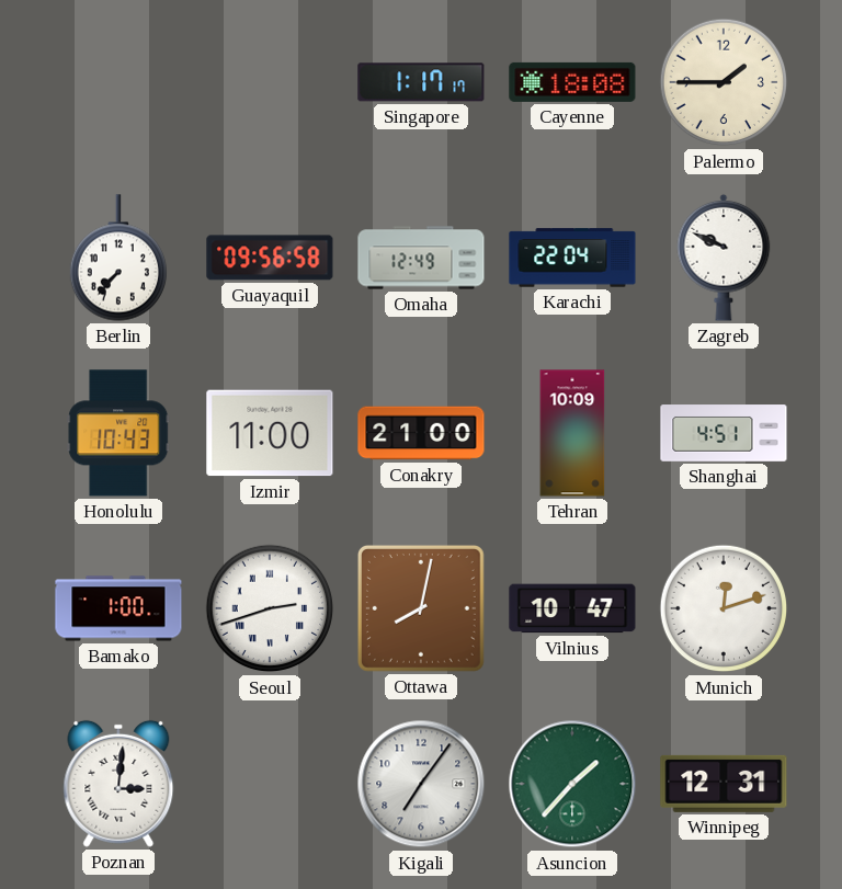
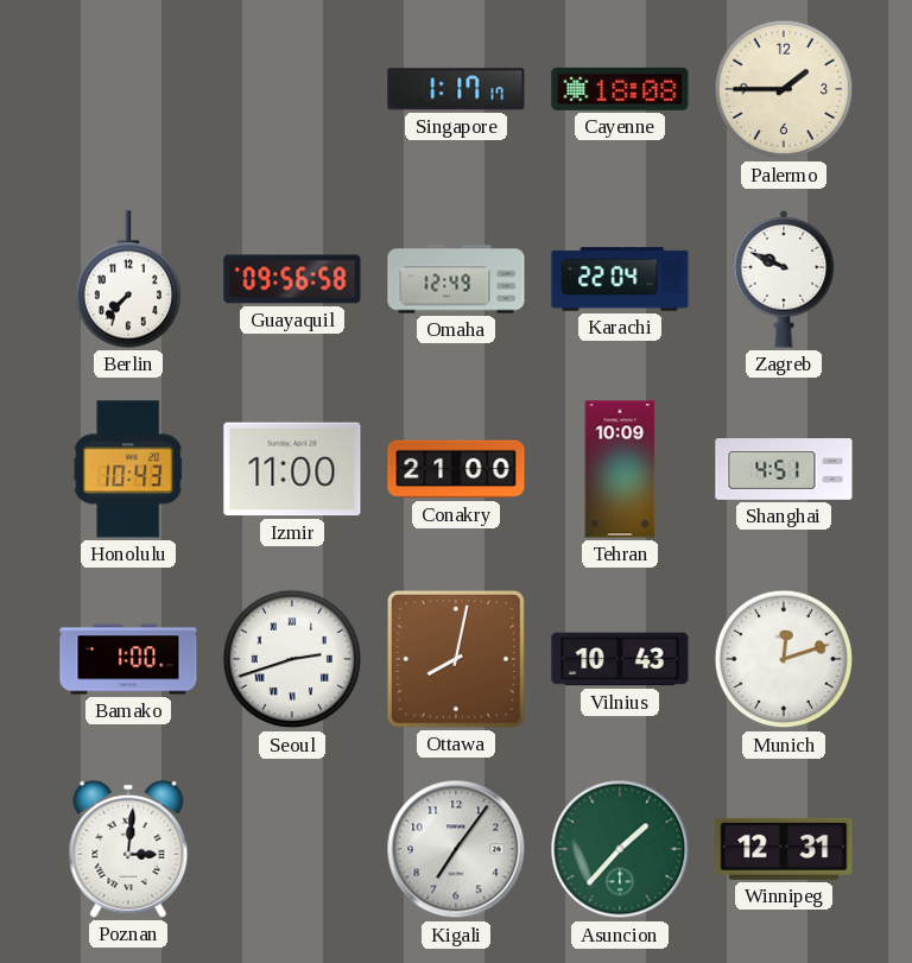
Vilnius: 10:47 -> 10:43 (620, 659)
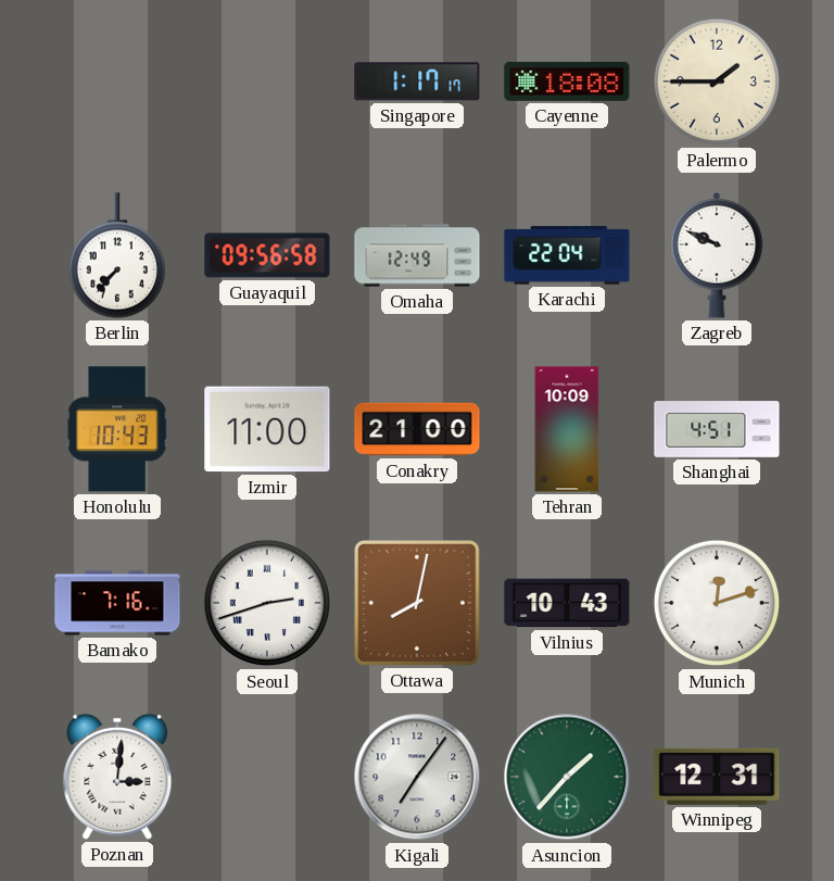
Bamako: 1:00 -> 7:16 (117, 603)
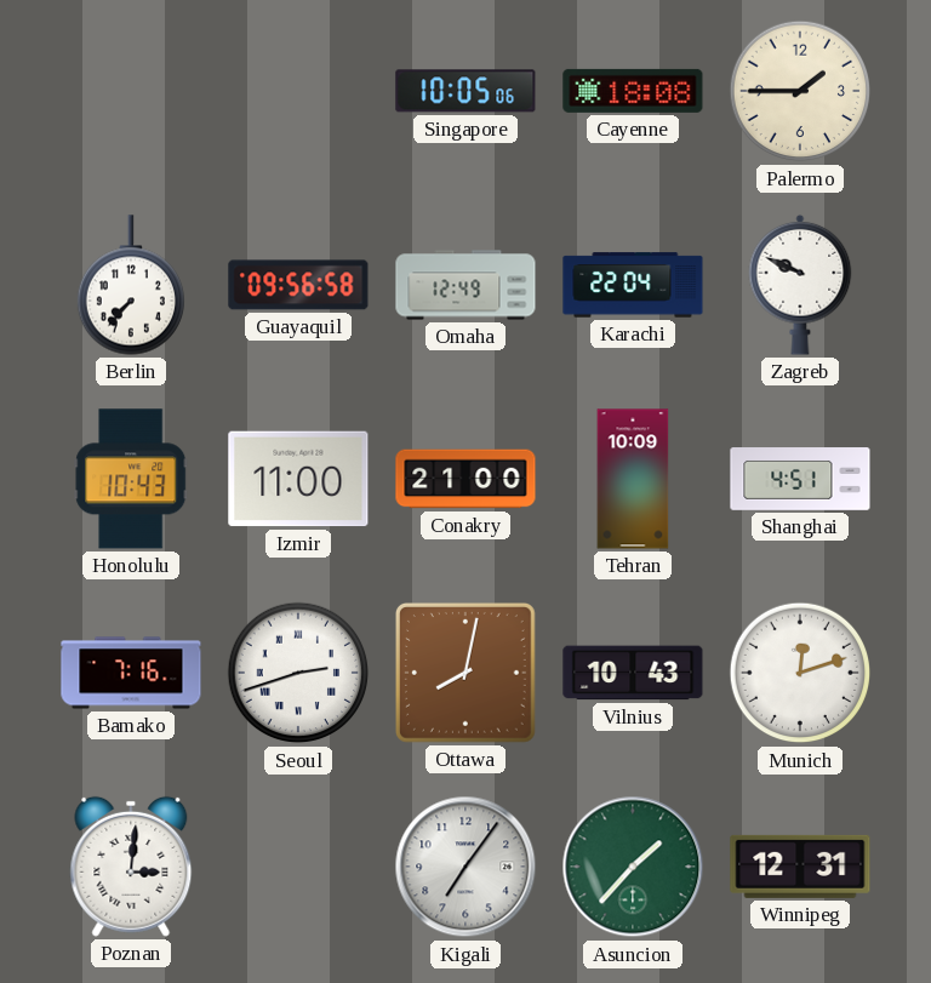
Singapore: 1:17 -> 10:05 (465, 91)
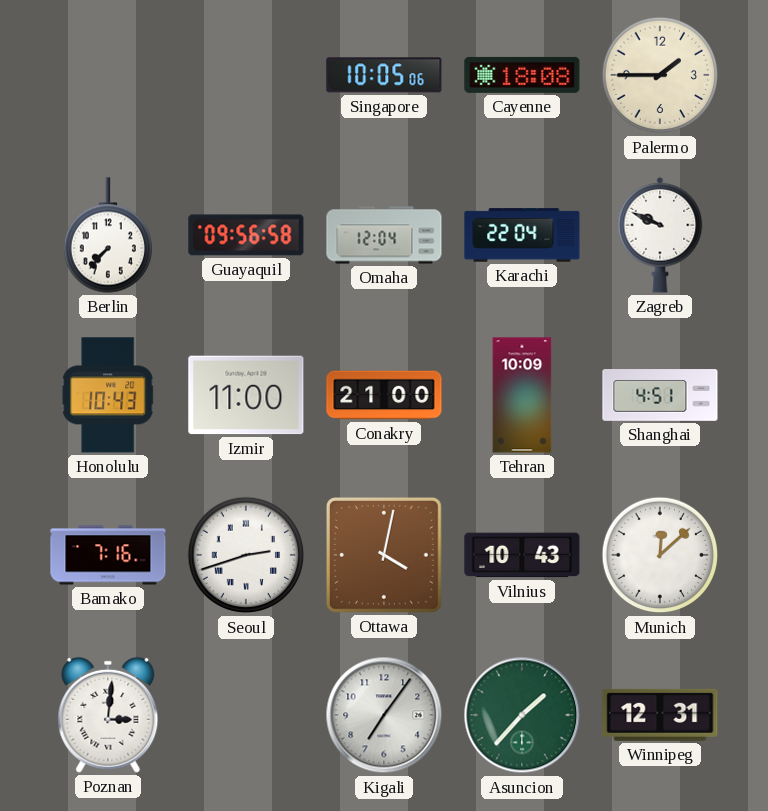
Omaha: 12:49 -> 12:04 (384, 235)
Ottawa: 8:02 -> 4:02 (385, 556)
Munich: 12:12 -> 12:08 (660, 555)
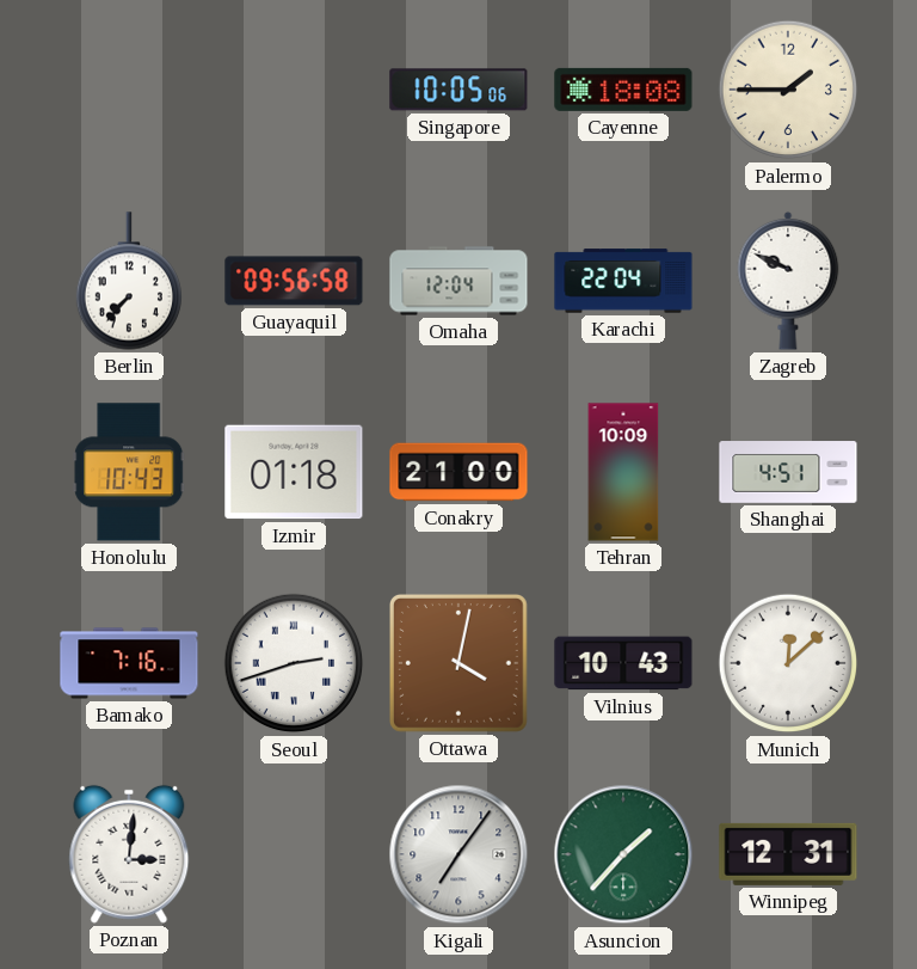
Izmir: 11:00 -> 01:18 (294, 472)
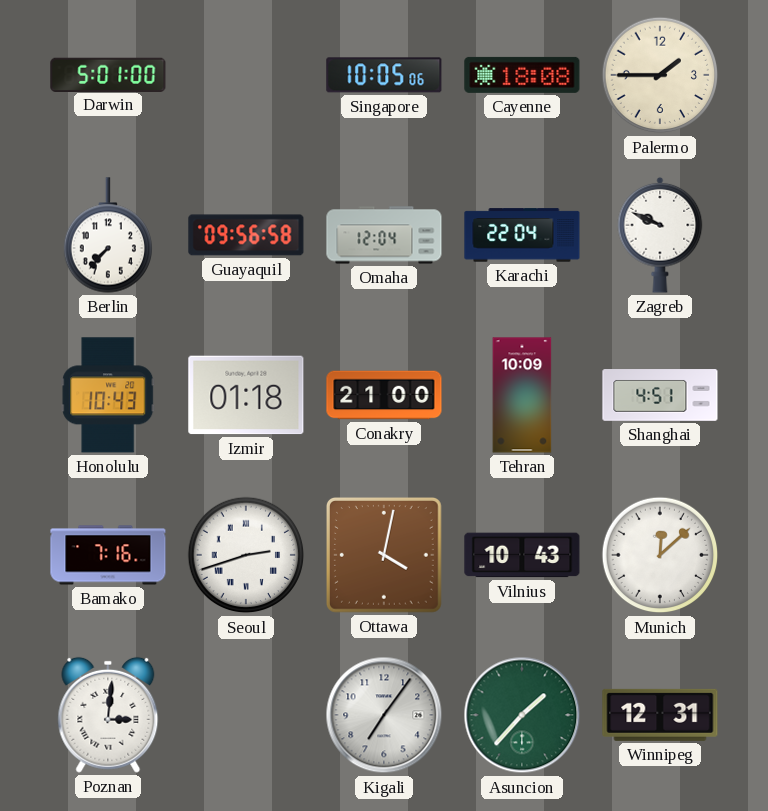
Darwin: none -> 5:01 (108, 74)
